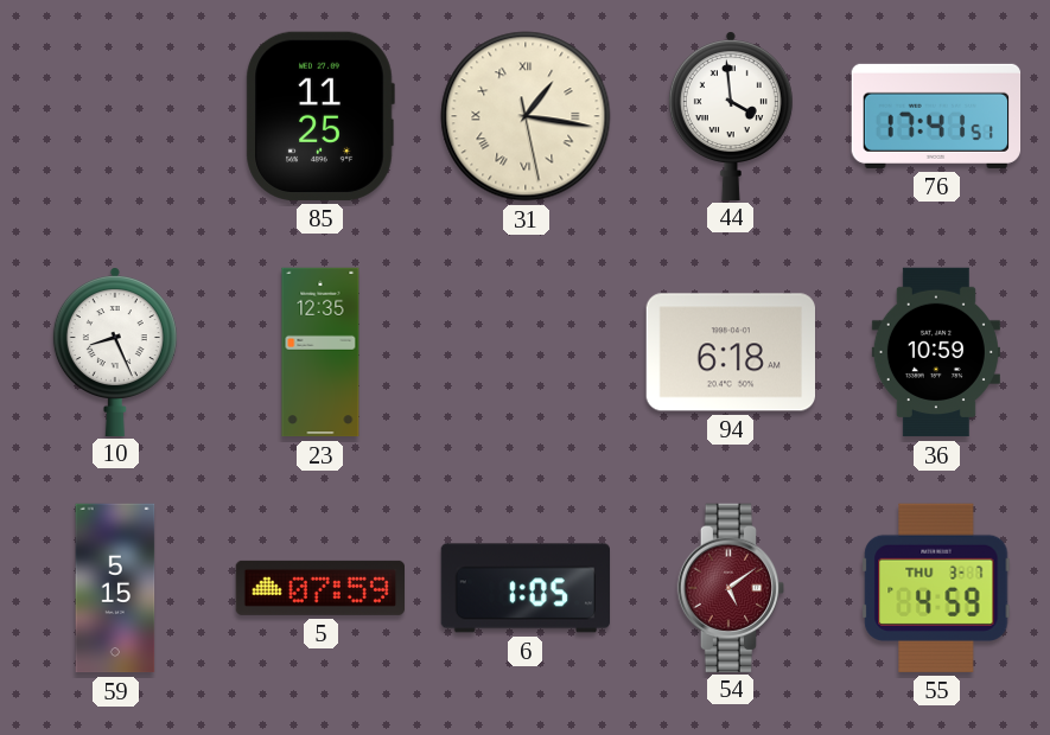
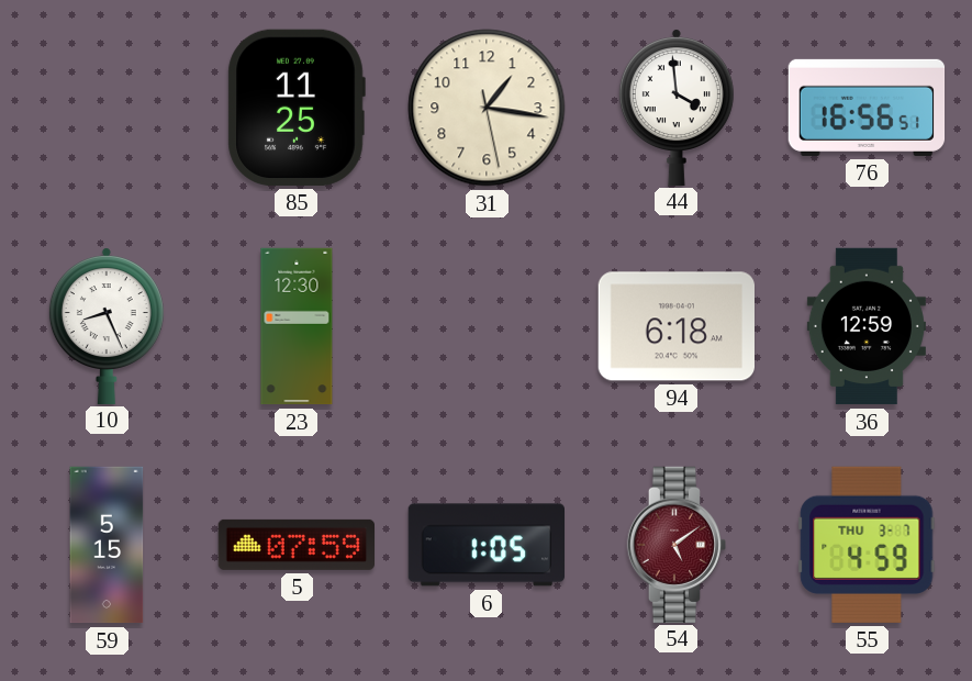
31 numerals: Roman -> Arabic (487, 108)
76: 17:41 -> 16:56 (867, 108)
23: 12:35 -> 12:30 (297, 326)
36: 10:59 -> 12:59 (867, 326)
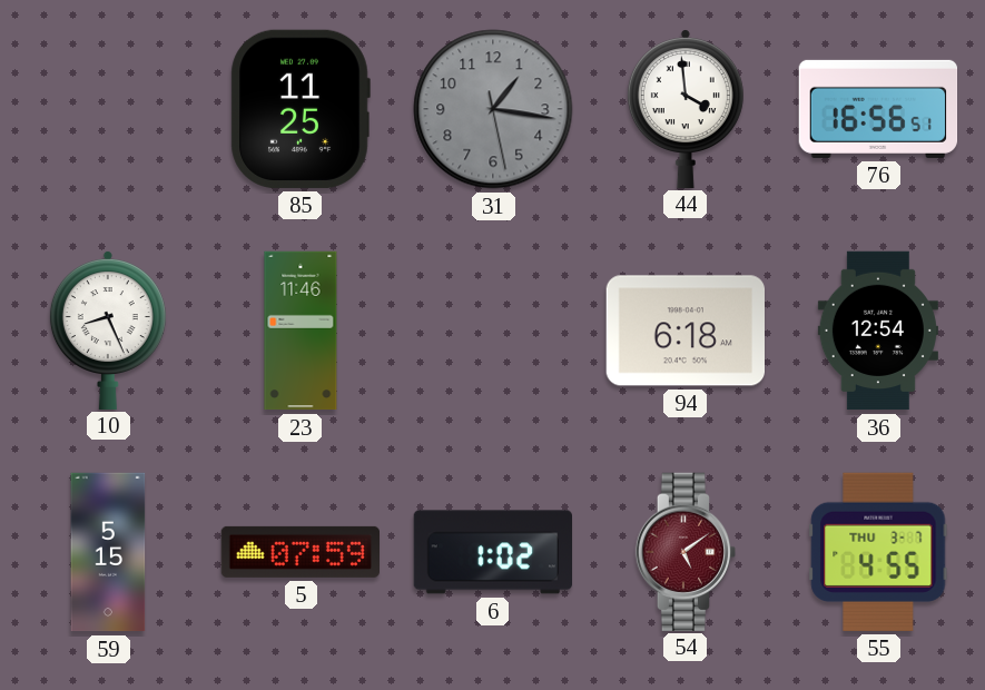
31 dial: cream -> grey (493, 109)
23: 12:30 -> 11:46 (301, 331)
36: 12:59 -> 12:54 (878, 331)
6: 1:05 -> 1:02 (492, 552)
55: 4:59 -> 4:55 (878, 552)
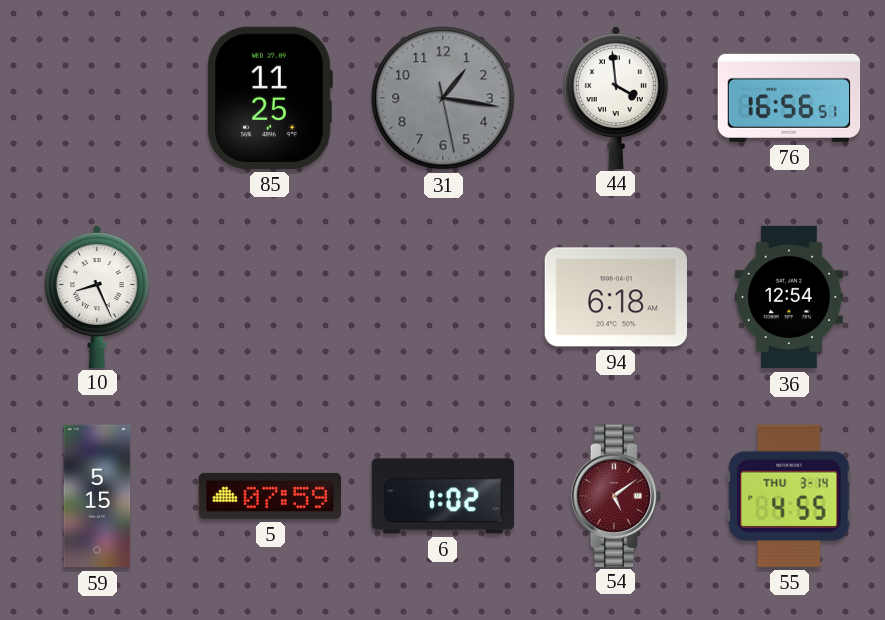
23: 11:46 -> none (301, 331)
55 date: THU 3-7 -> THU 3-14 (789, 496)
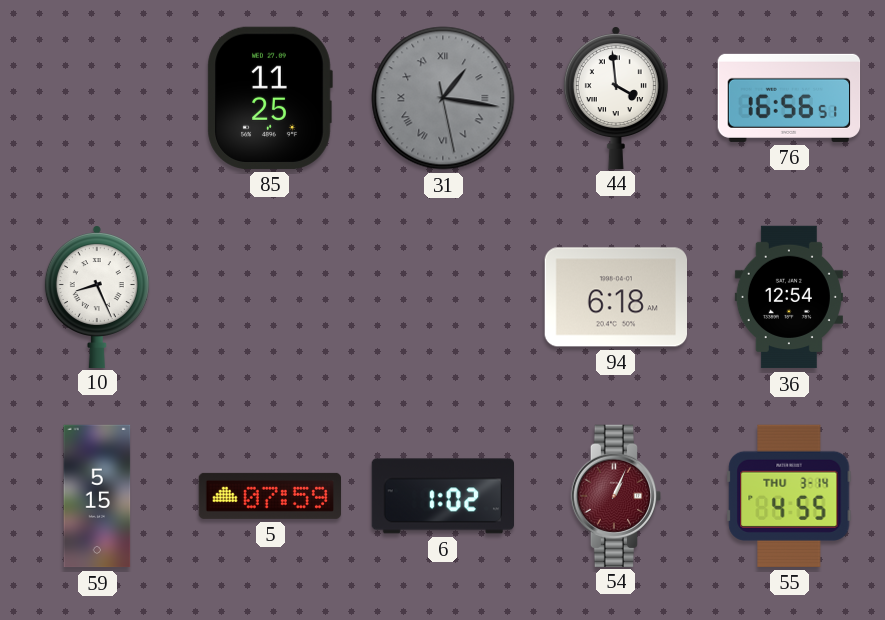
31 numerals: Arabic -> Roman (443, 98)
54: 5:09 -> 1:04 (616, 495)
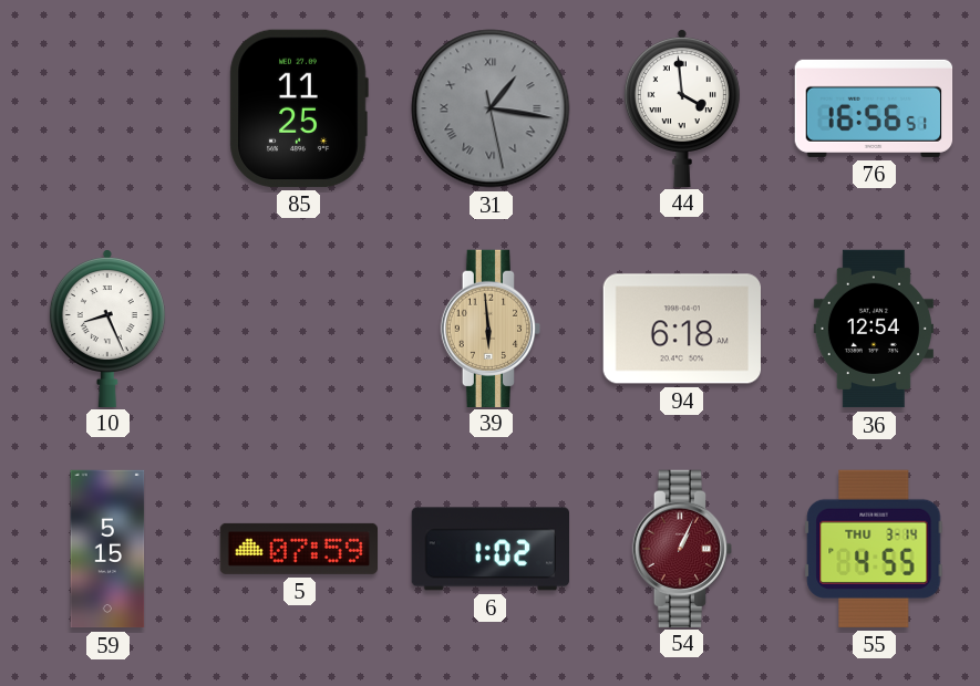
39: none -> 5:59 (491, 328)
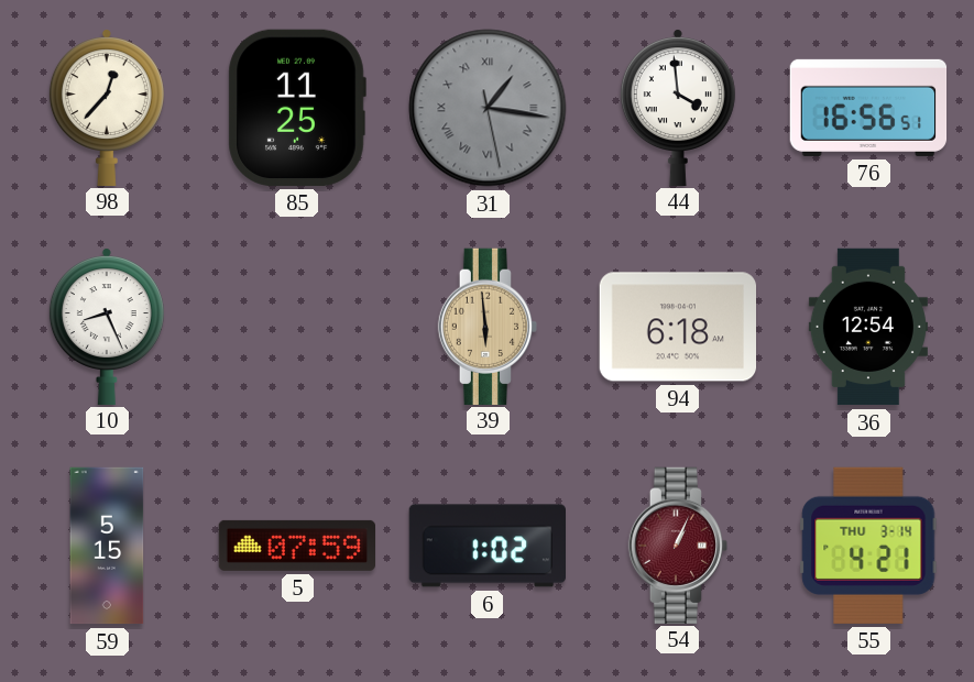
98: none -> 12:37 (107, 107)
55: 4:55 -> 4:21 (868, 546)
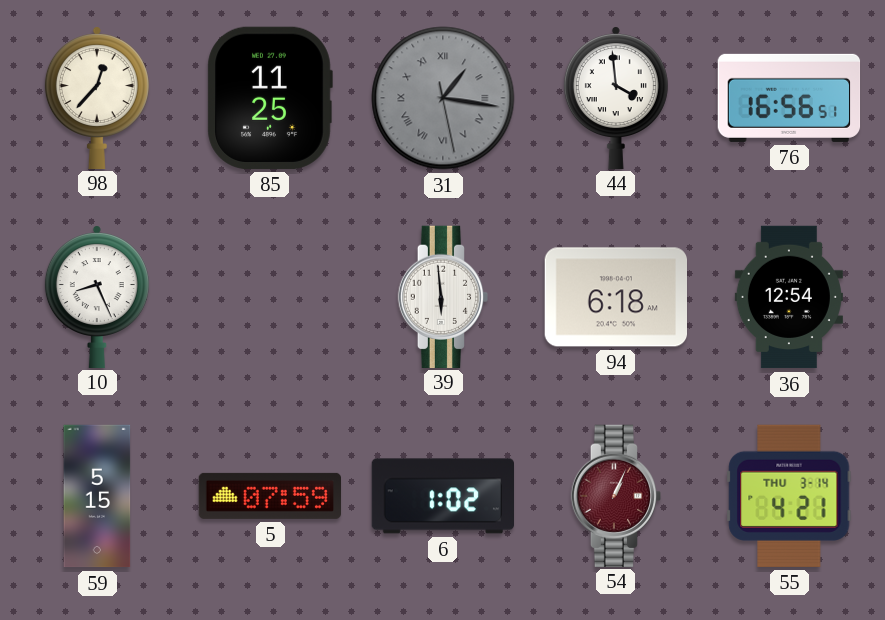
39 dial: champagne -> white (443, 296)
